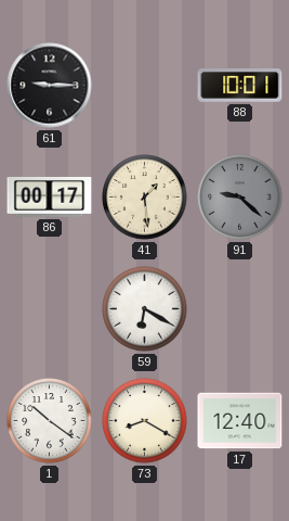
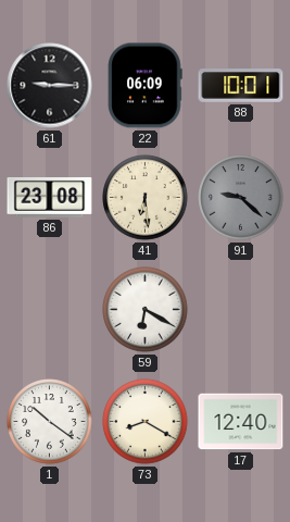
22: none -> 06:09 (146, 86)
86: 00:17 -> 23:08 (50, 197)
41: 1:29 -> 6:29 (146, 198)
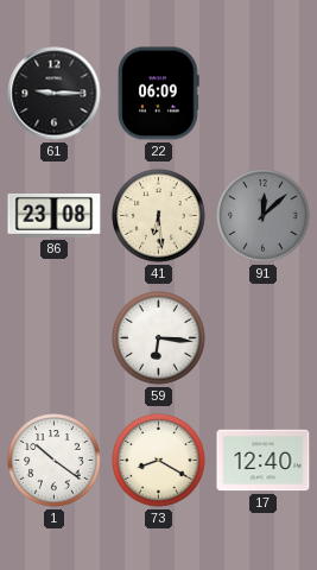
88: 10:01 -> none (241, 86)
91: 9:22 -> 12:08 (264, 216)
59: 6:20 -> 6:16 (159, 338)
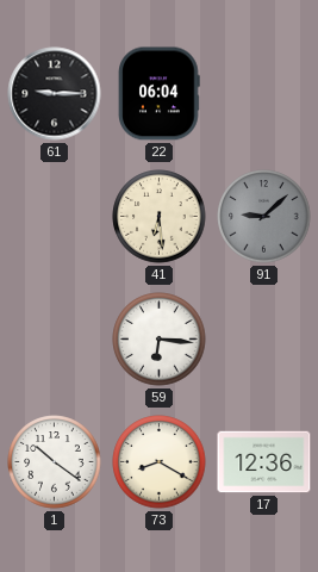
22: 06:09 -> 06:04 (160, 94)
86: 23:08 -> none (55, 215)
91: 12:08 -> 9:08 (264, 217)
17: 12:40 -> 12:36 (264, 462)
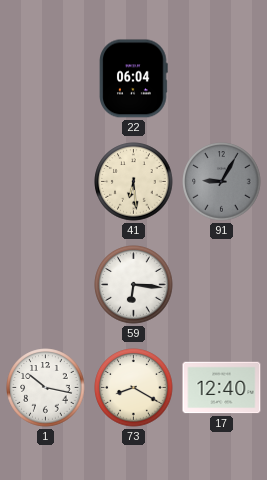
61: 9:15 -> none (55, 94)
91: 9:08 -> 9:05 (222, 182)
1: 10:21 -> 10:17 (46, 388)
17: 12:36 -> 12:40 (222, 388)
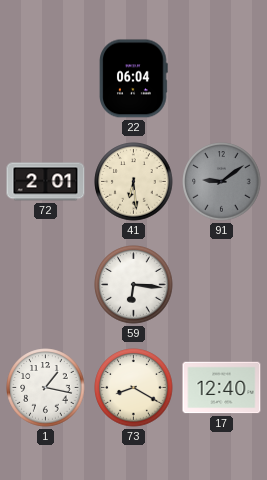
72: none -> 2:01 (46, 182)
91: 9:05 -> 9:09 (222, 182)
1: 10:17 -> 1:17 (46, 388)
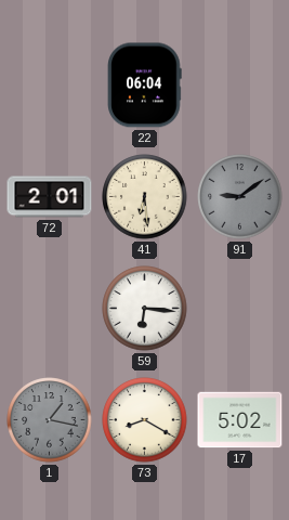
1 dial: white -> grey (50, 420)
17: 12:40 -> 5:02 (240, 420)
